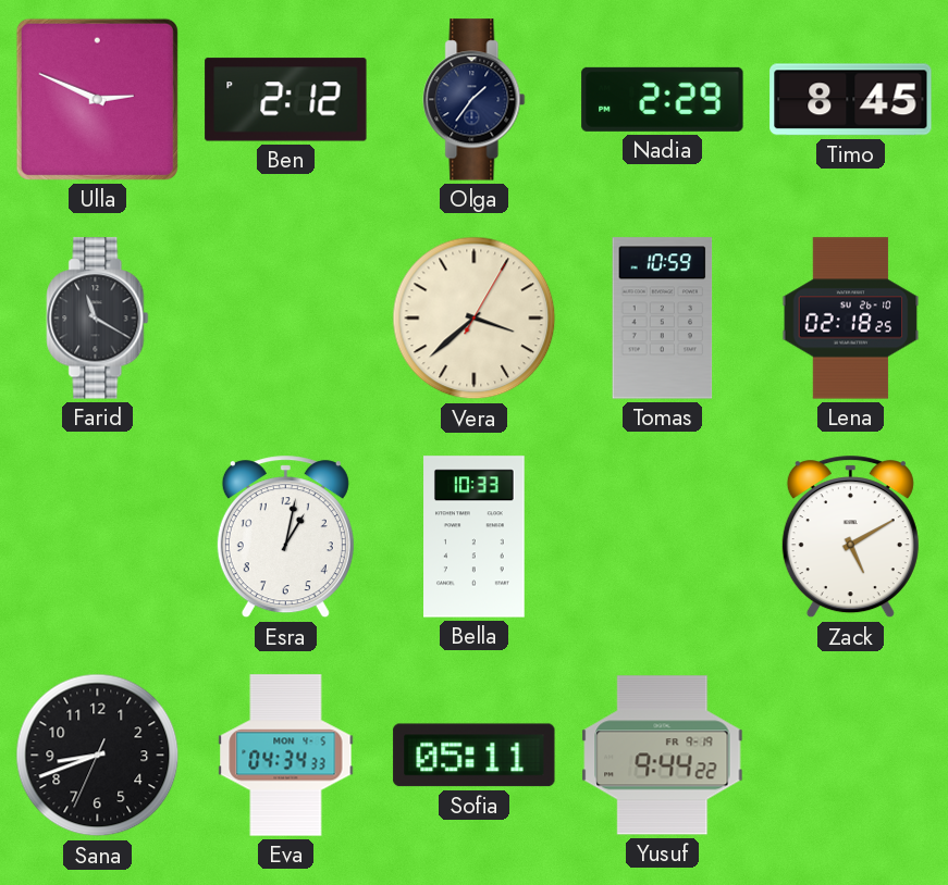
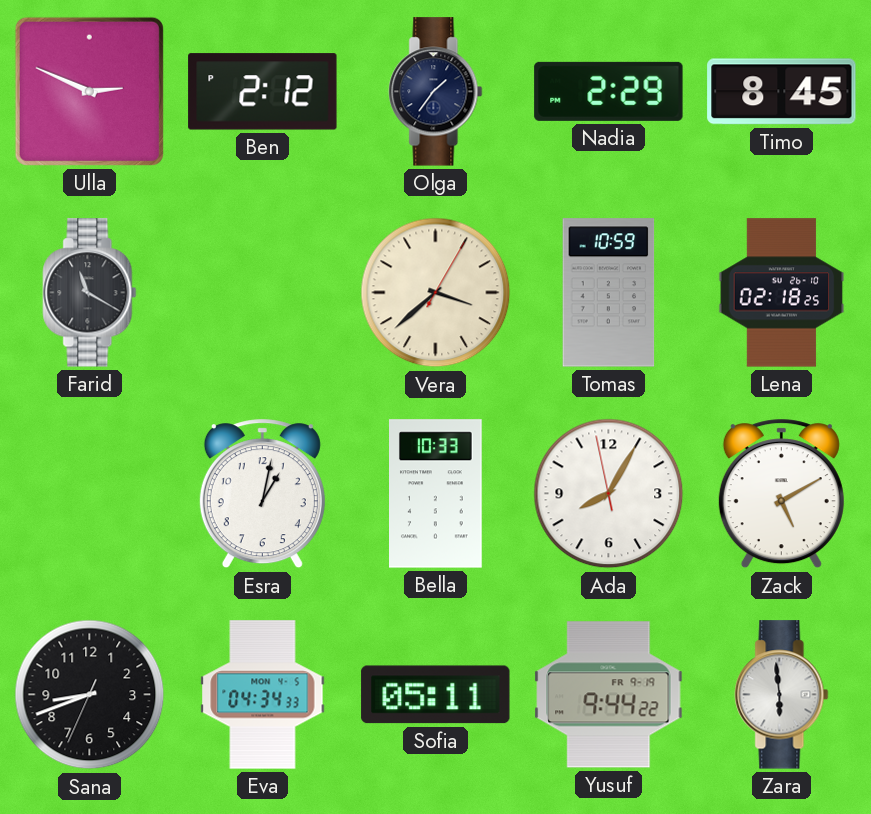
Ada: none -> 8:04 (609, 494)
Zara: none -> 5:59 (782, 695)
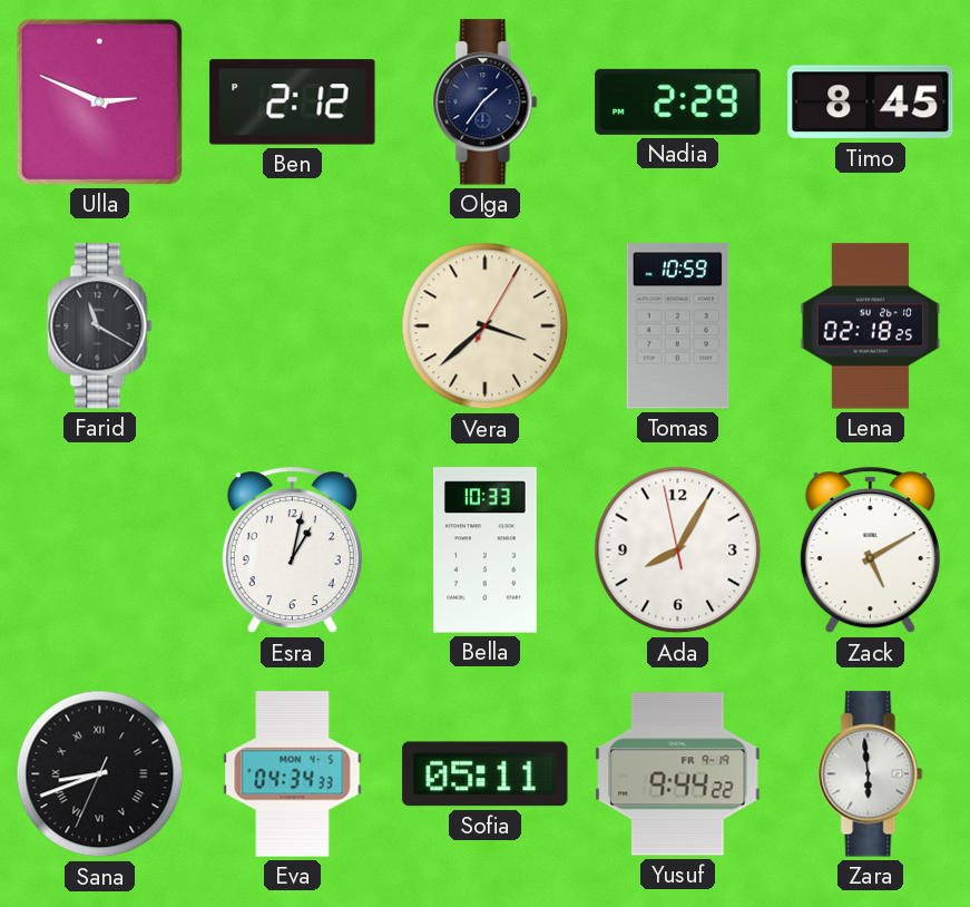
Sana numerals: Arabic -> Roman (100, 774)
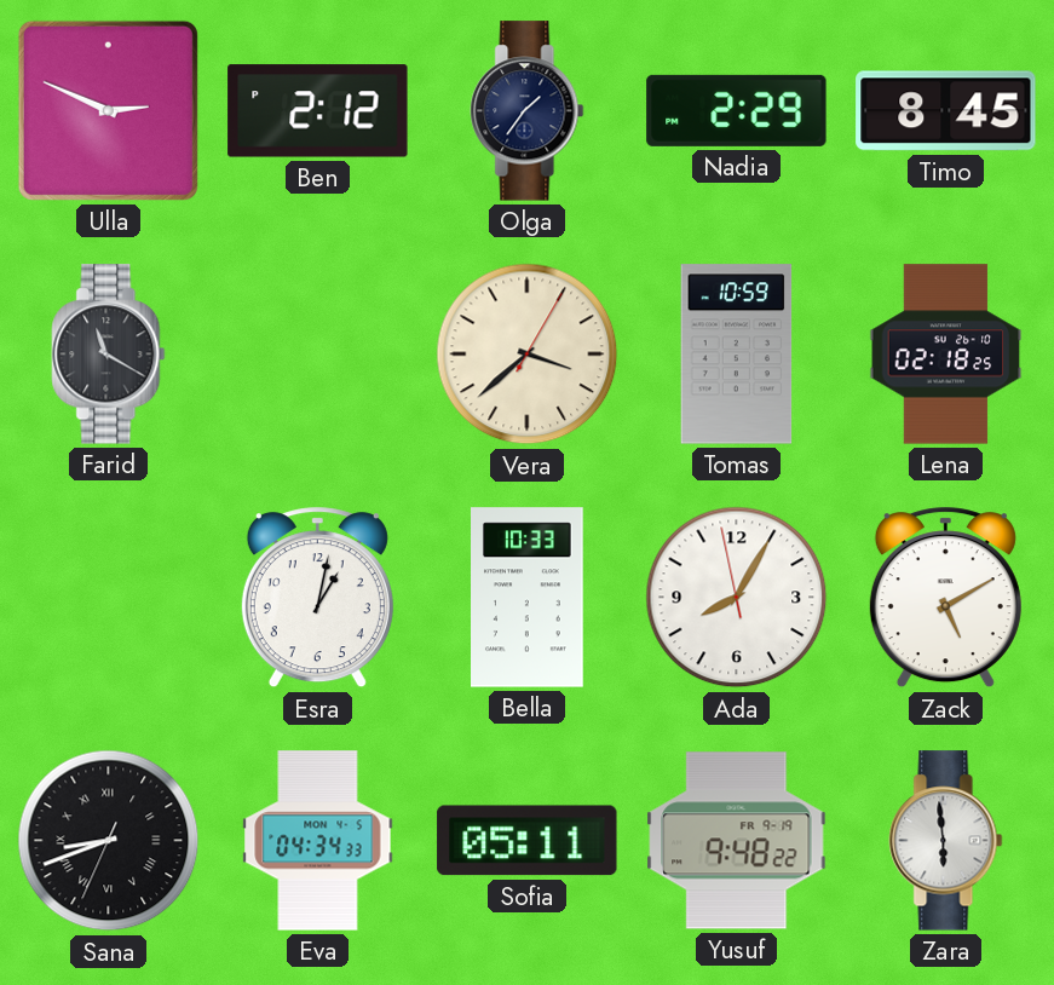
Yusuf: 9:44 -> 9:48 (737, 841)
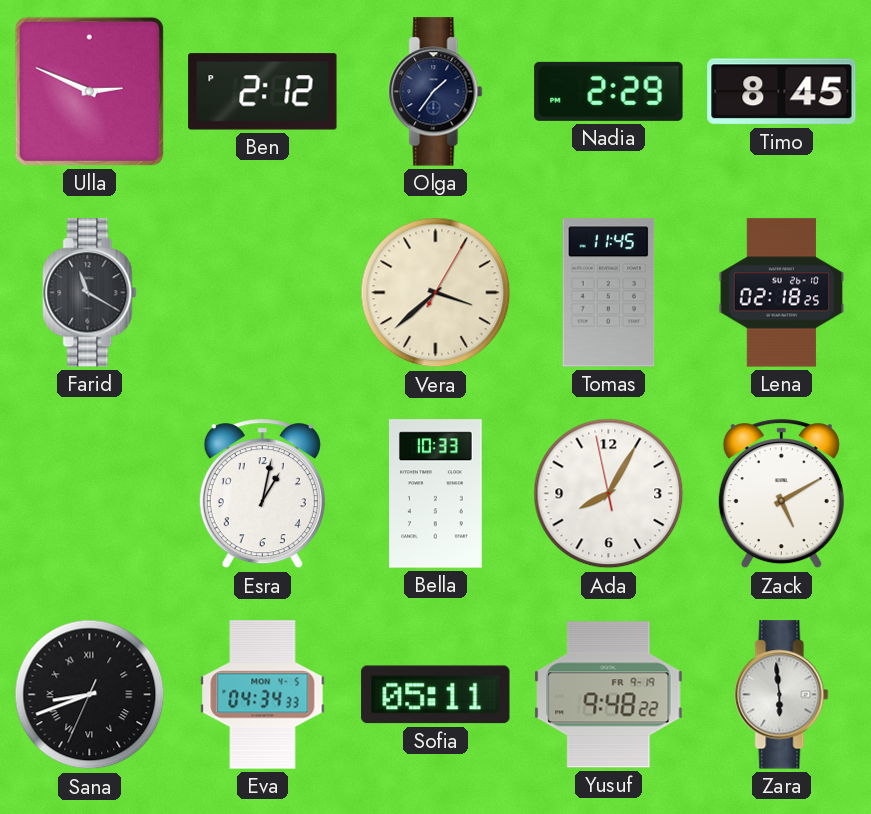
Tomas: 10:59 -> 11:45 (609, 293)
